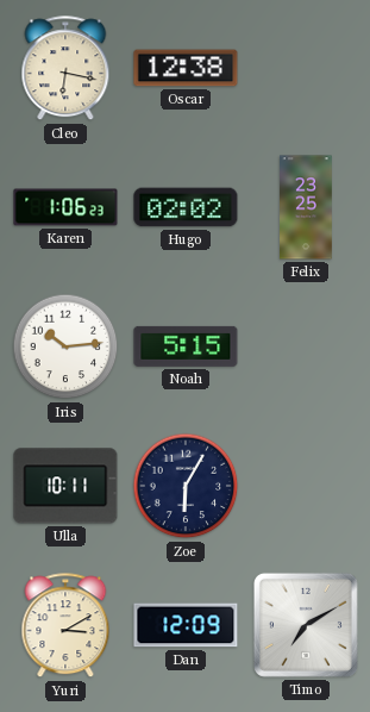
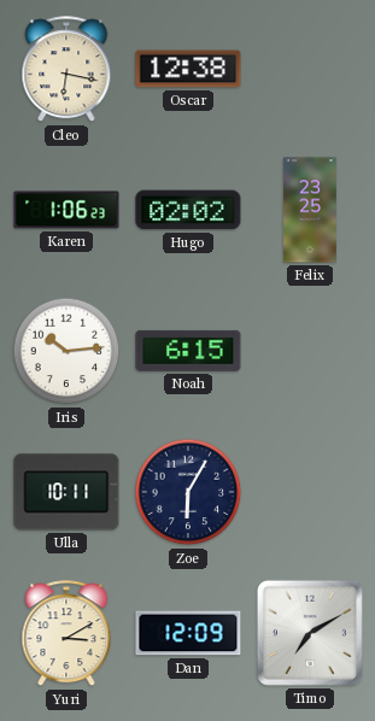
Noah: 5:15 -> 6:15 (188, 351)
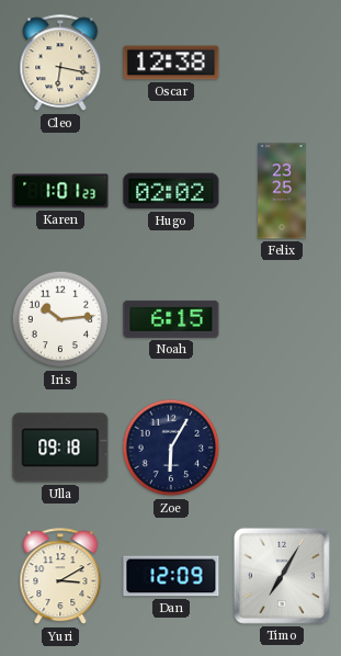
Karen: 1:06 -> 1:01 (60, 191)
Ulla: 10:11 -> 09:18 (60, 448)
Timo: 7:10 -> 7:05 (282, 576)
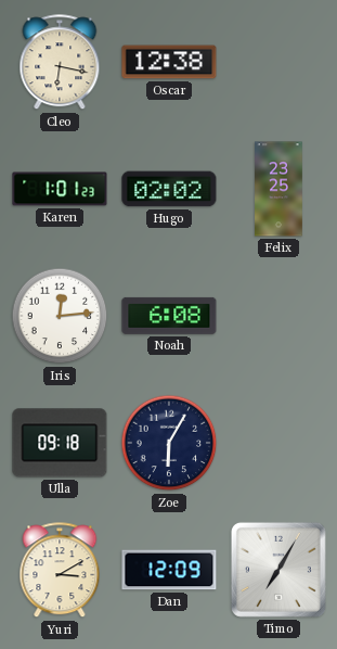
Iris: 10:14 -> 12:14 (60, 316)
Noah: 6:15 -> 6:08 (169, 316)
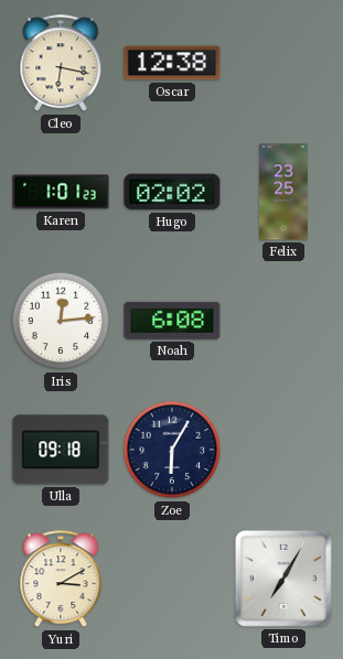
Dan: 12:09 -> none (169, 570)
